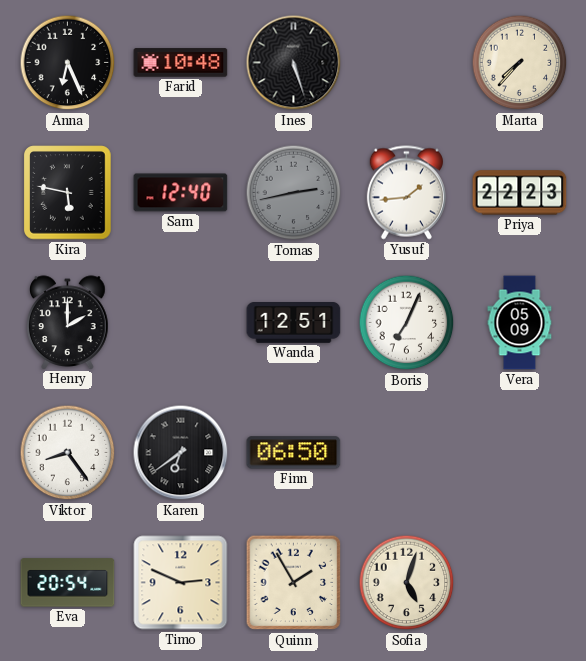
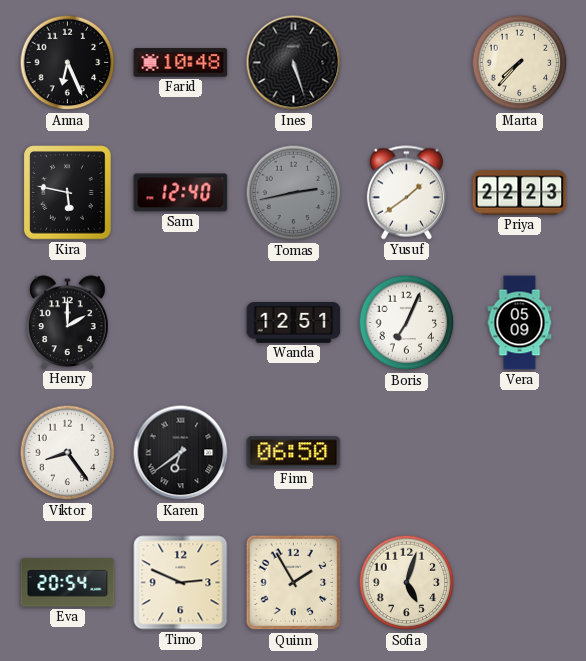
Yusuf: 1:44 -> 1:39 (406, 193)
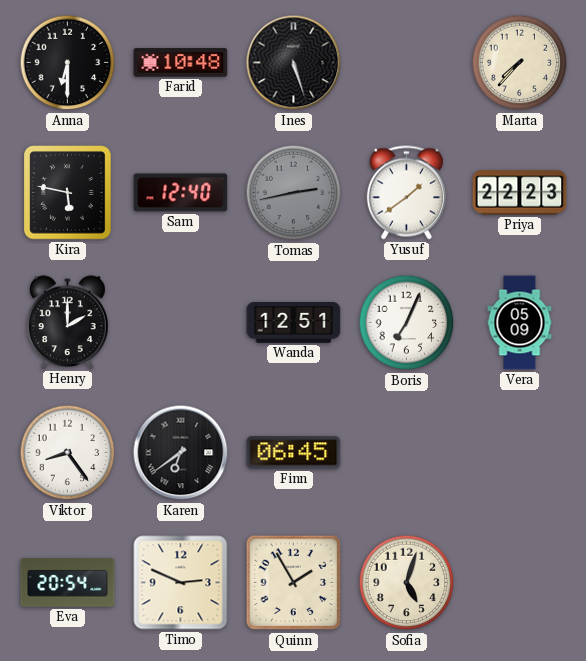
Anna: 6:26 -> 6:30 (68, 63)
Finn: 06:50 -> 06:45 (294, 453)
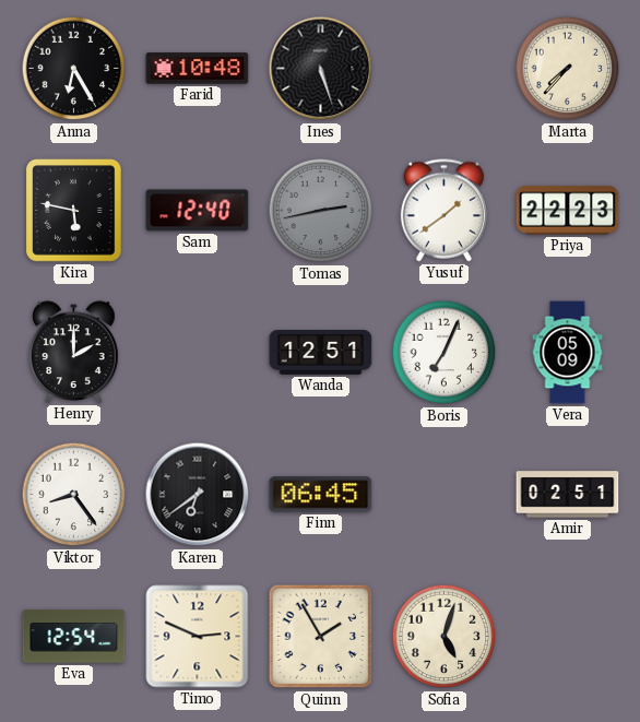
Anna: 6:30 -> 6:25 (74, 69)
Amir: none -> 02:51 (568, 495)
Eva: 20:54 -> 12:54 (74, 637)
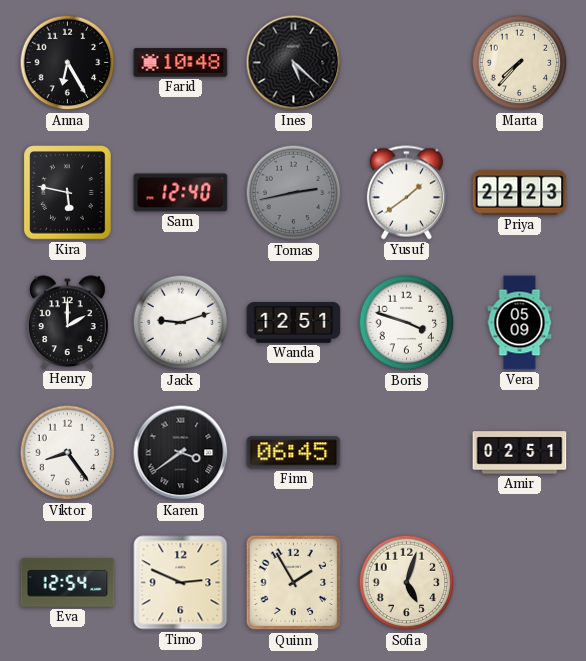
Ines: 5:27 -> 5:22 (294, 63)
Jack: none -> 9:12 (181, 323)
Boris: 7:04 -> 3:48 (407, 323)
Karen: 6:39 -> 3:39 (181, 453)
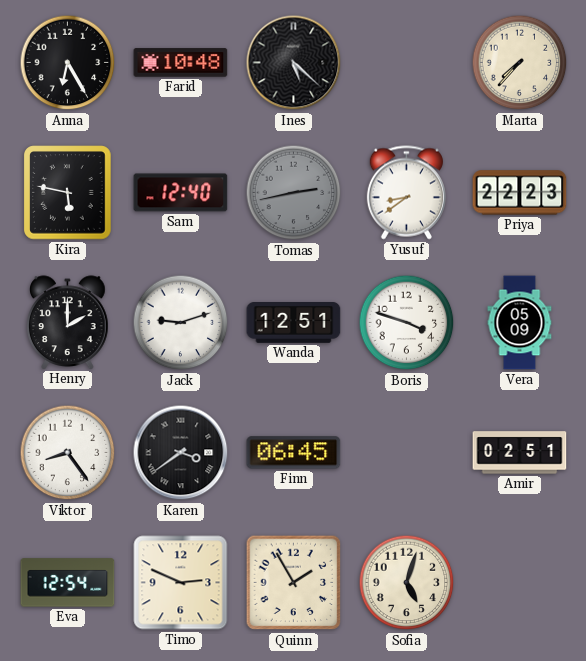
Yusuf: 1:39 -> 8:39 (406, 193)
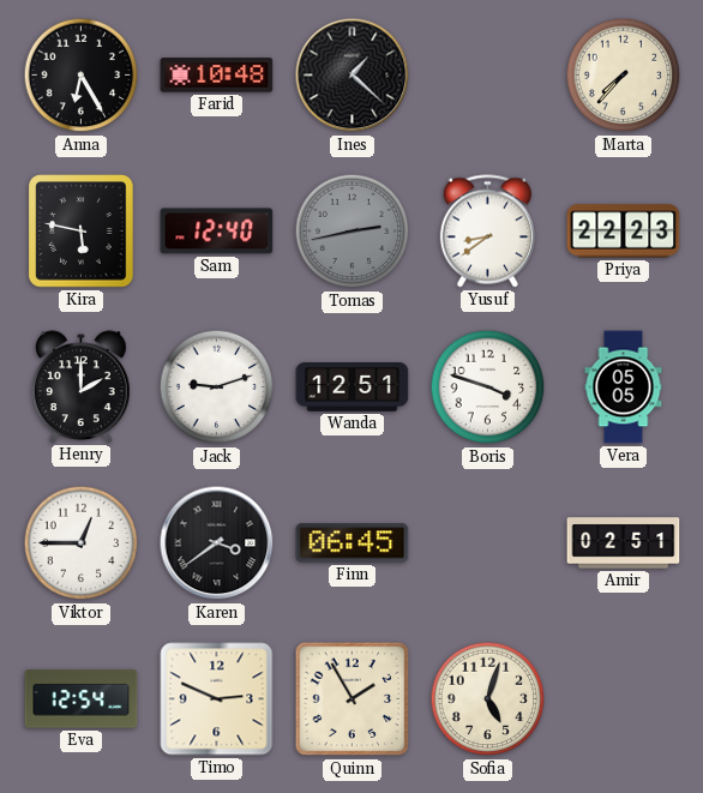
Ines: 5:22 -> 1:22 (353, 76)
Vera: 05:09 -> 05:05 (624, 388)
Viktor: 8:24 -> 12:45 (82, 543)
